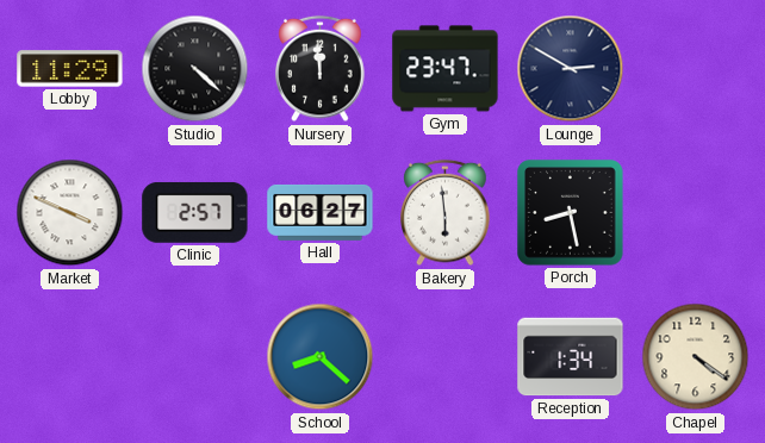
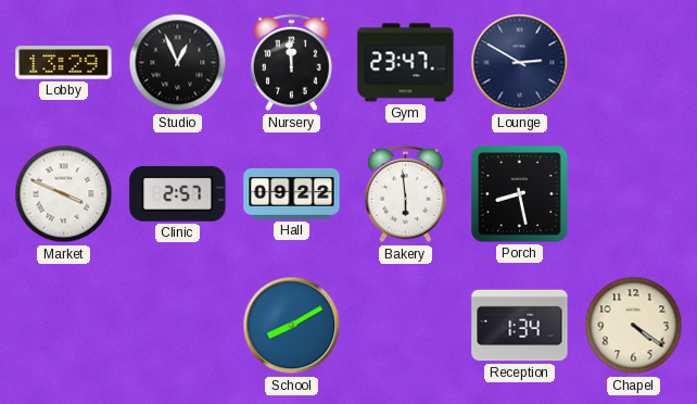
Lobby: 11:29 -> 13:29 (64, 63)
Studio: 4:22 -> 12:56 (178, 63)
Hall: 06:27 -> 09:22 (292, 193)
School: 8:22 -> 8:10 (292, 326)
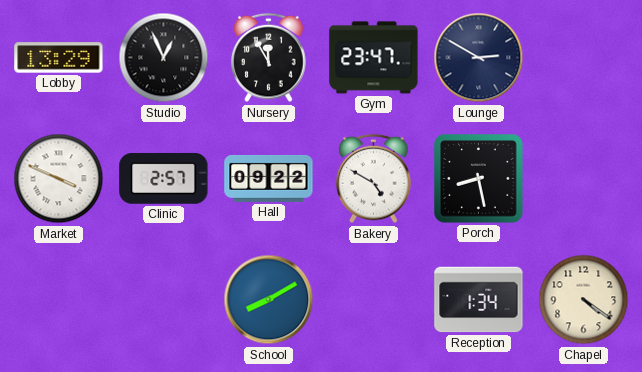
Nursery: 11:59 -> 11:55 (269, 58)
Bakery: 5:59 -> 4:50 (374, 179)
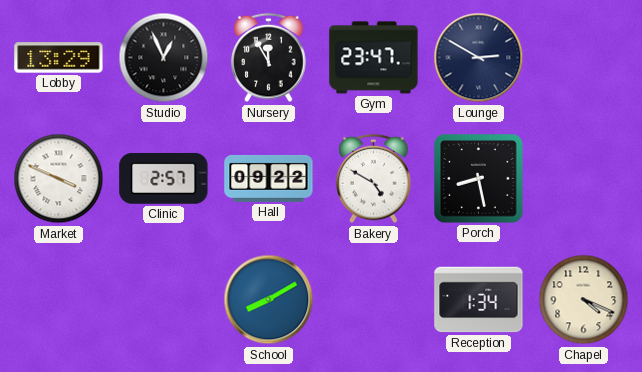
Chapel: 4:21 -> 4:19 (584, 300)
